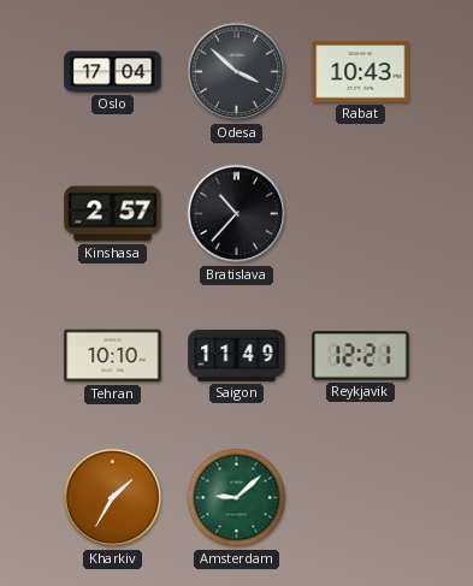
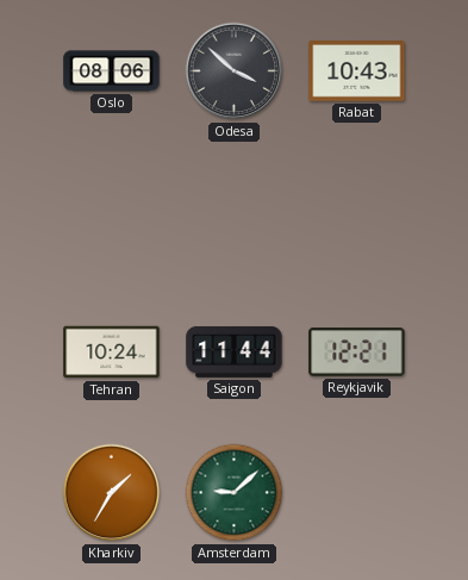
Oslo: 17:04 -> 08:06 (112, 71)
Kinshasa: 2:57 -> none (113, 214)
Bratislava: 10:37 -> none (237, 214)
Tehran: 10:10 -> 10:24 (112, 353)
Saigon: 11:49 -> 11:44 (235, 351)
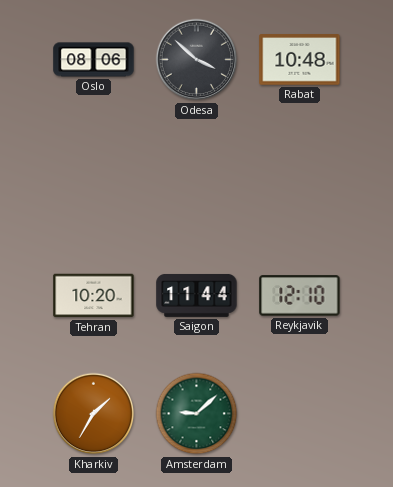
Rabat: 10:43 -> 10:48 (300, 60)
Tehran: 10:24 -> 10:20 (94, 296)
Reykjavik: 12:21 -> 12:10 (300, 296)
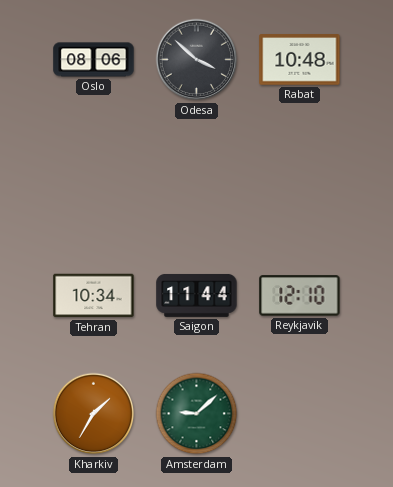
Tehran: 10:20 -> 10:34 (94, 296)
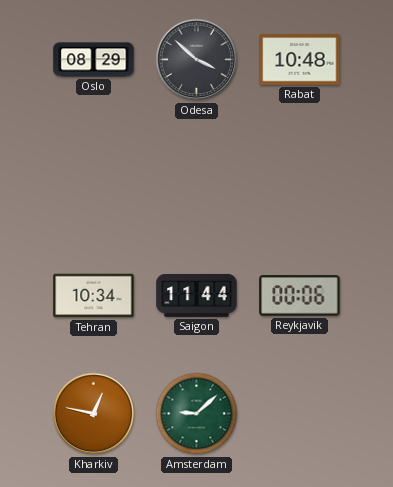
Oslo: 08:06 -> 08:29 (94, 60)
Reykjavik: 12:10 -> 00:06 (300, 296)
Kharkiv: 1:35 -> 12:47 (94, 414)
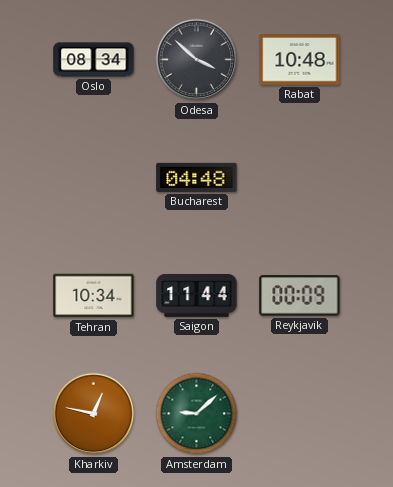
Oslo: 08:29 -> 08:34 (94, 60)
Bucharest: none -> 04:48 (197, 177)
Reykjavik: 00:06 -> 00:09 (300, 296)
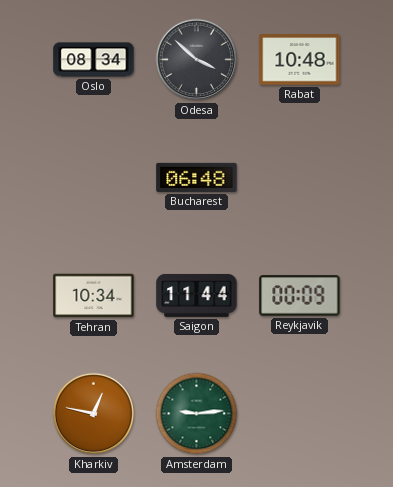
Bucharest: 04:48 -> 06:48 (197, 177)
Amsterdam: 9:08 -> 9:14 (197, 414)
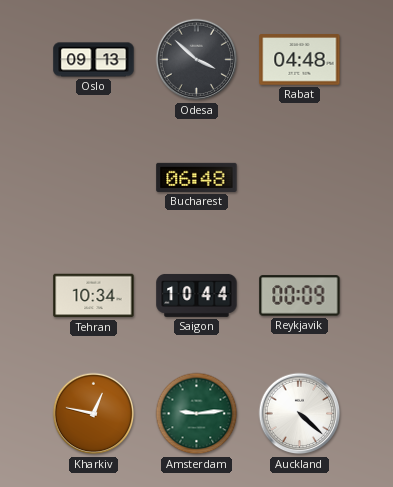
Oslo: 08:34 -> 09:13 (94, 60)
Rabat: 10:48 -> 04:48 (300, 60)
Saigon: 11:44 -> 10:44 (197, 295)
Auckland: none -> 4:22 (300, 414)
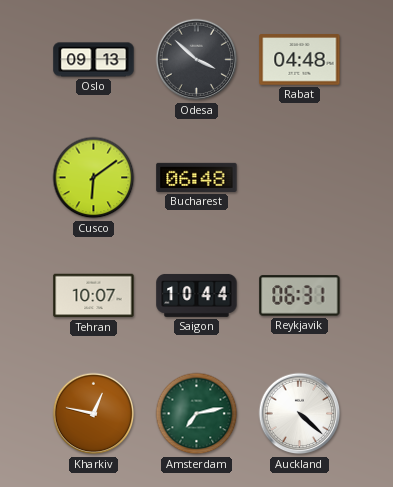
Cusco: none -> 6:09 (94, 178)
Tehran: 10:34 -> 10:07 (94, 296)
Reykjavik: 00:09 -> 06:31 (300, 296)
Amsterdam: 9:14 -> 7:13 (197, 414)
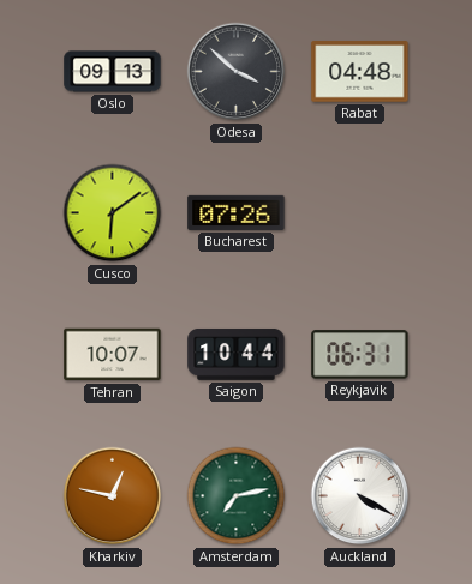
Bucharest: 06:48 -> 07:26 (237, 212)
Auckland: 4:22 -> 4:20 (360, 496)
